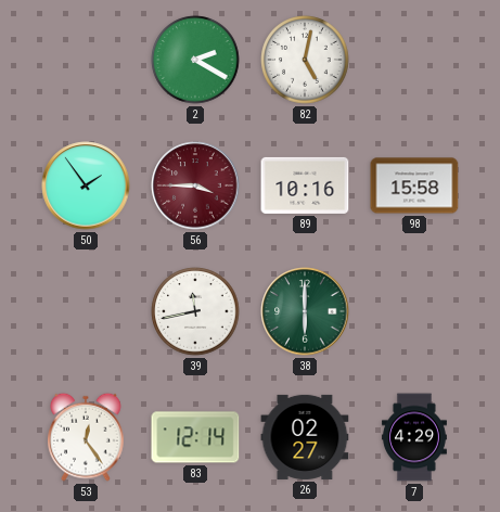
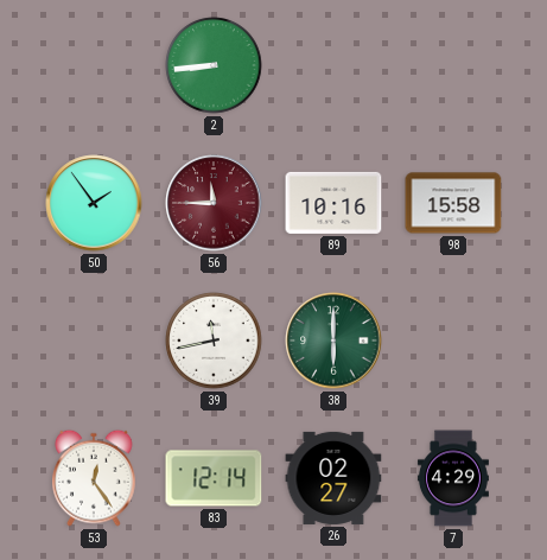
2: 2:20 -> 8:44 (214, 65)
82: 5:02 -> none (305, 60)
56: 3:45 -> 11:45 (214, 203)
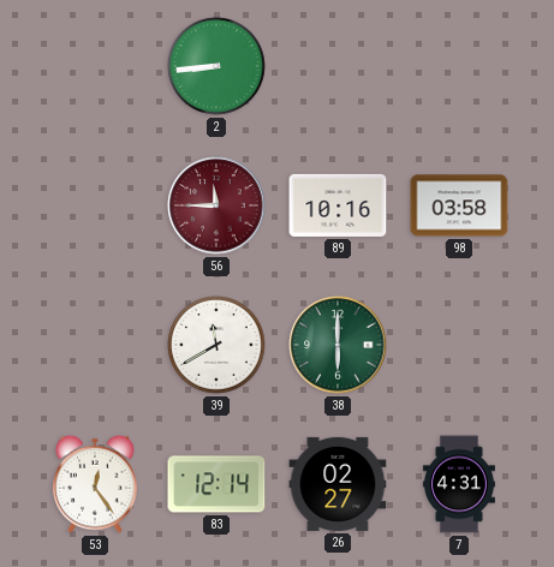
50: 1:54 -> none (94, 203)
98: 15:58 -> 03:58 (459, 205)
39: 11:43 -> 11:40 (216, 345)
7: 4:29 -> 4:31 (459, 484)
